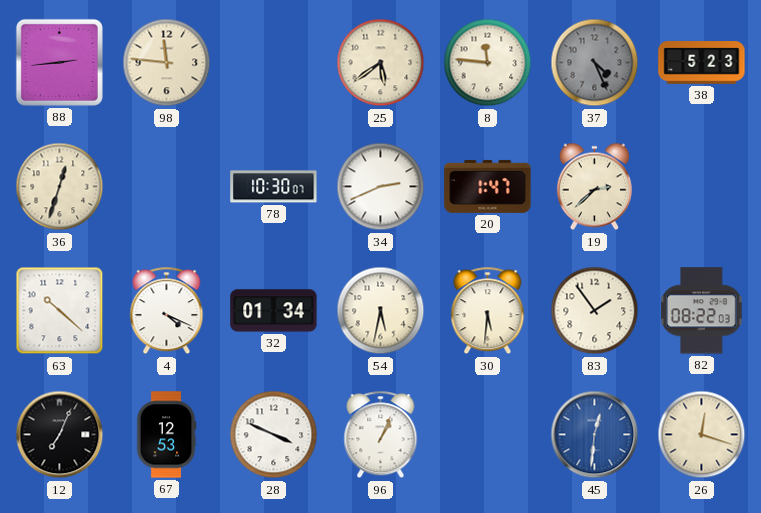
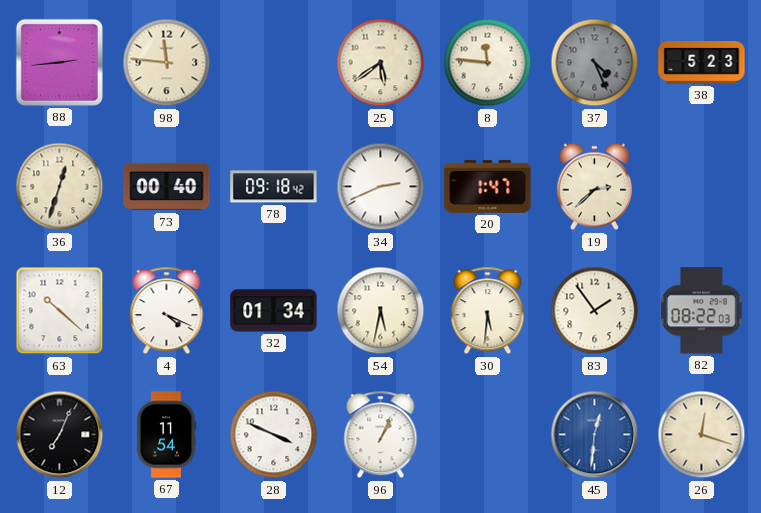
73: none -> 00:40 (167, 187)
78: 10:30 -> 09:18 (274, 187)
67: 12:53 -> 11:54 (166, 435)
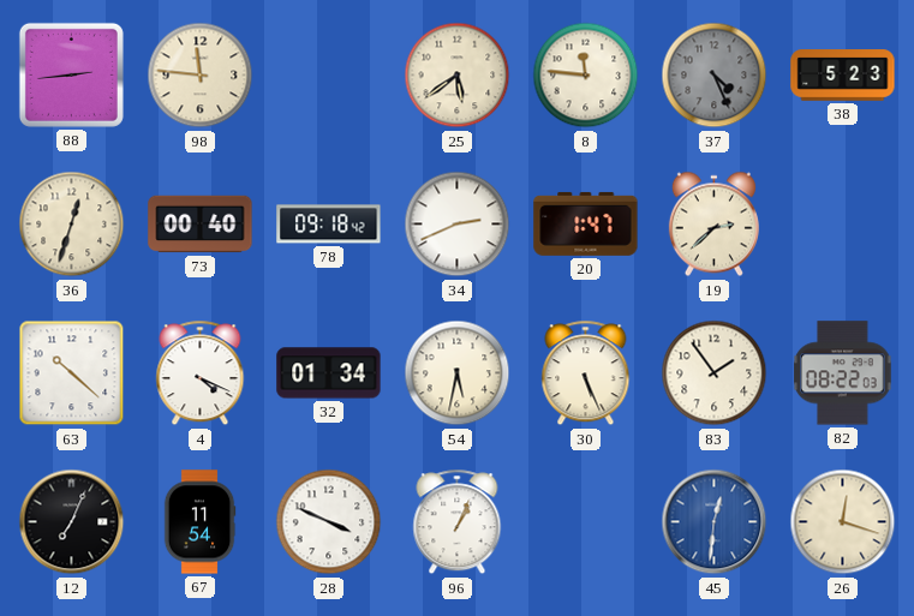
30: 5:31 -> 5:26 (586, 373)
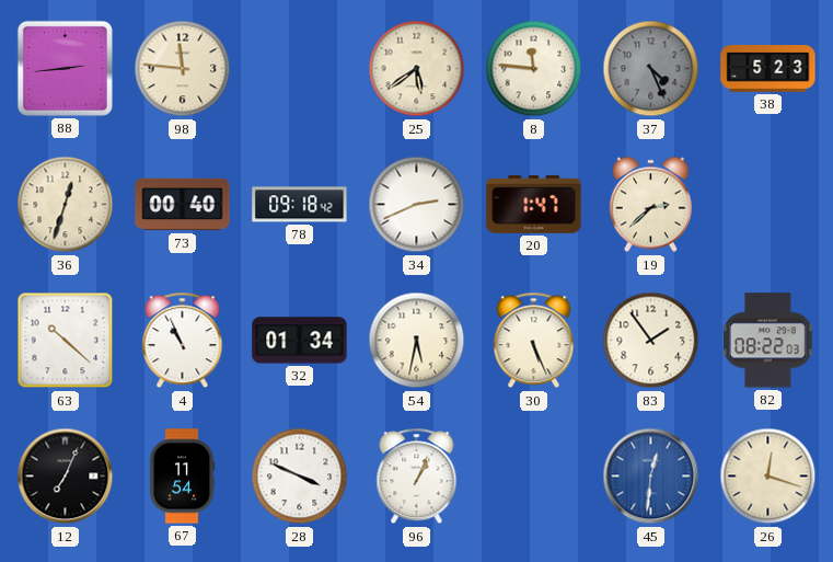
4: 4:19 -> 10:56 (183, 341)
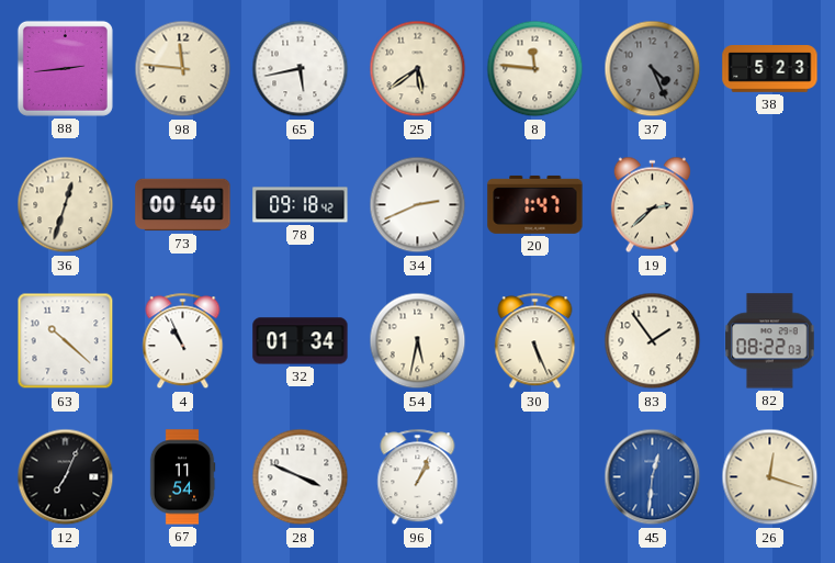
65: none -> 5:43 (301, 69)
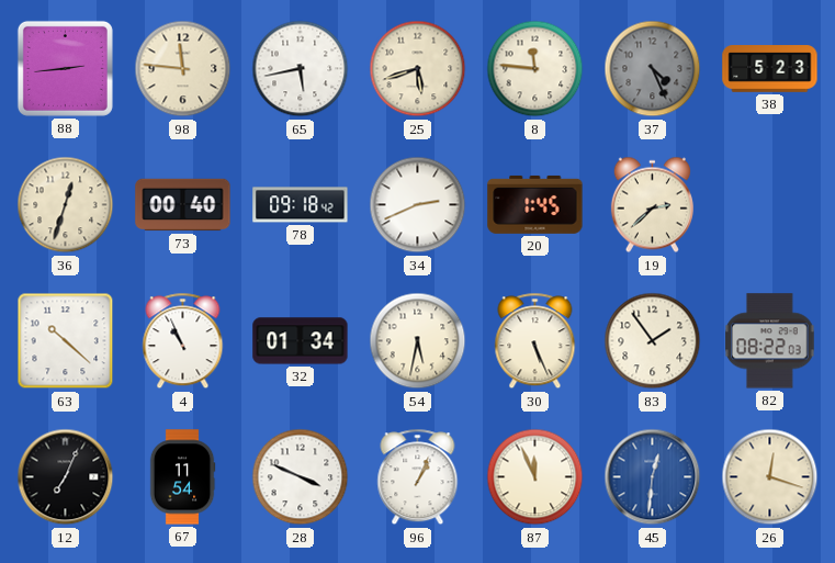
25: 5:39 -> 5:42 (418, 69)
20: 1:47 -> 1:45 (535, 204)
87: none -> 11:56 (535, 477)
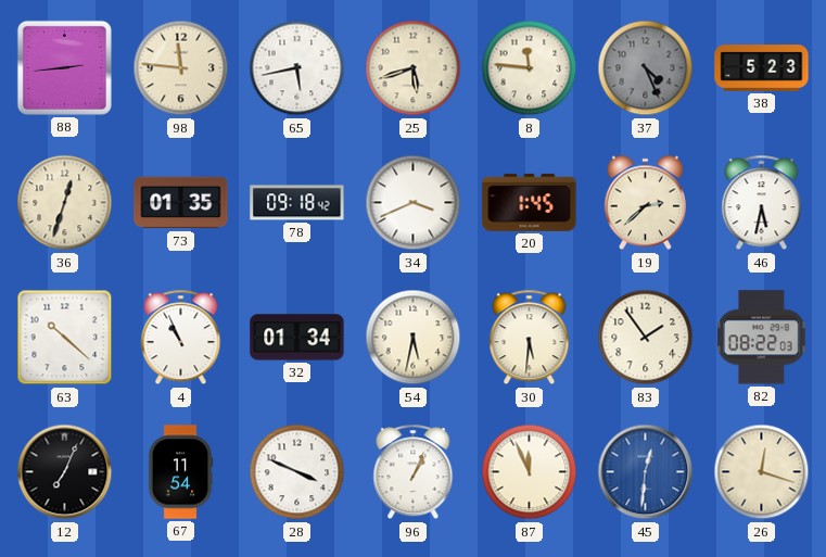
73: 00:40 -> 01:35 (181, 203)
34: 2:41 -> 3:41 (414, 203)
46: none -> 5:32 (762, 203)
30: 5:26 -> 5:31 (530, 338)
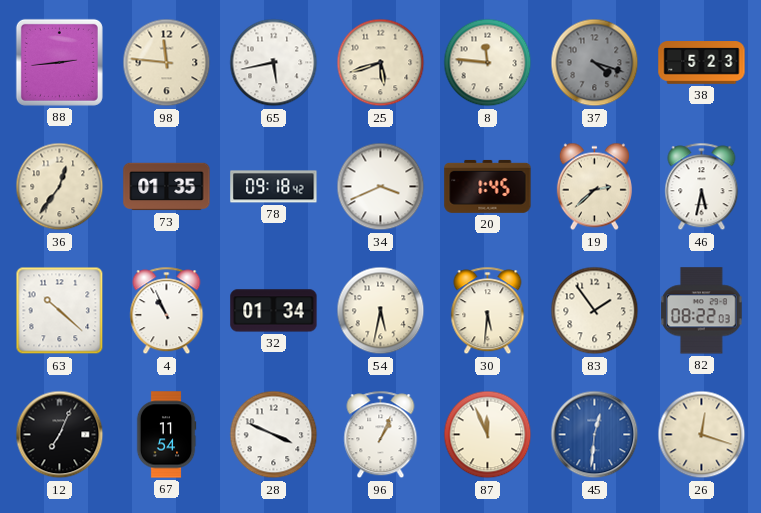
37: 4:26 -> 4:18 (595, 63)
36: 12:33 -> 12:36 (60, 187)
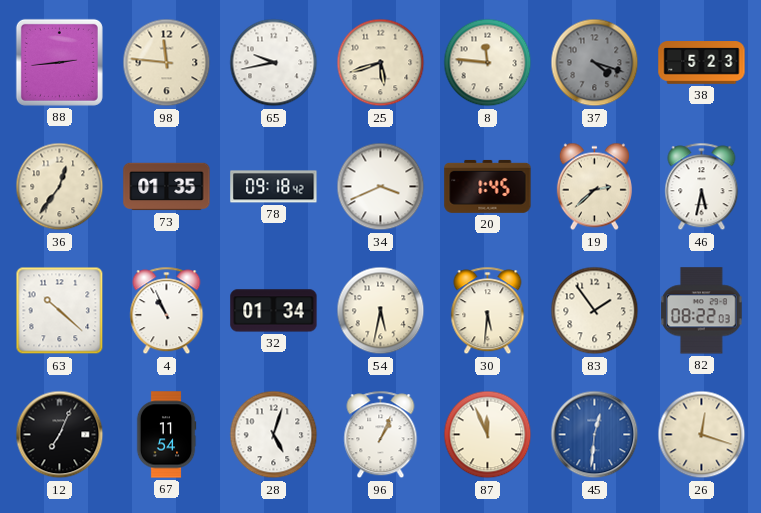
65: 5:43 -> 9:43 (274, 63)
28: 3:49 -> 5:03 (274, 435)
